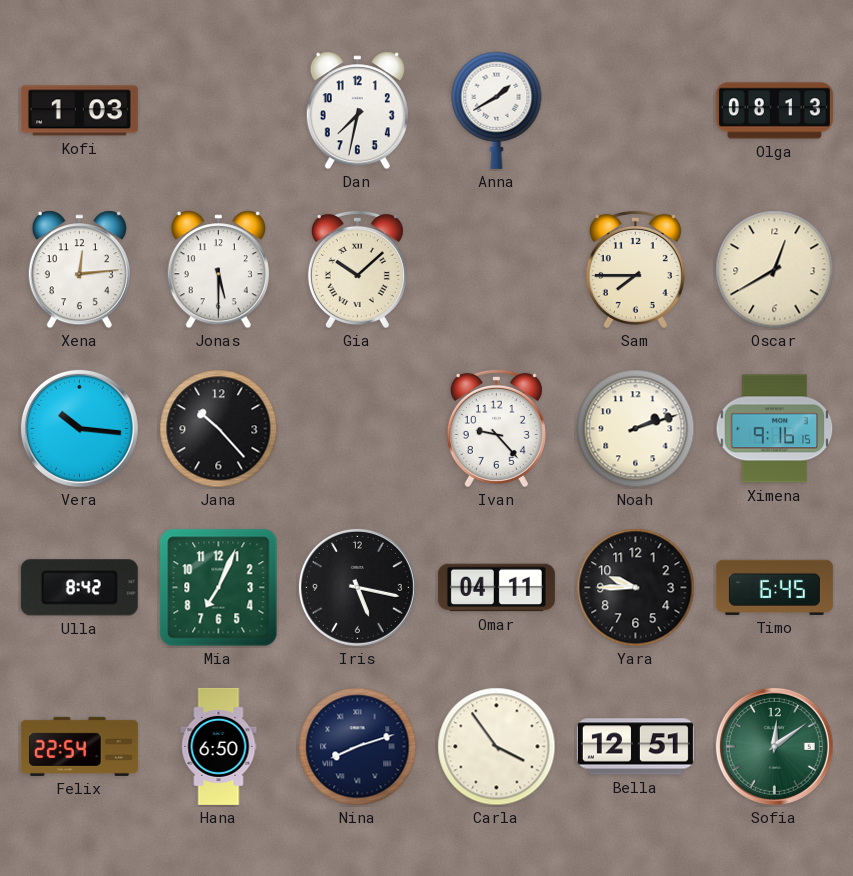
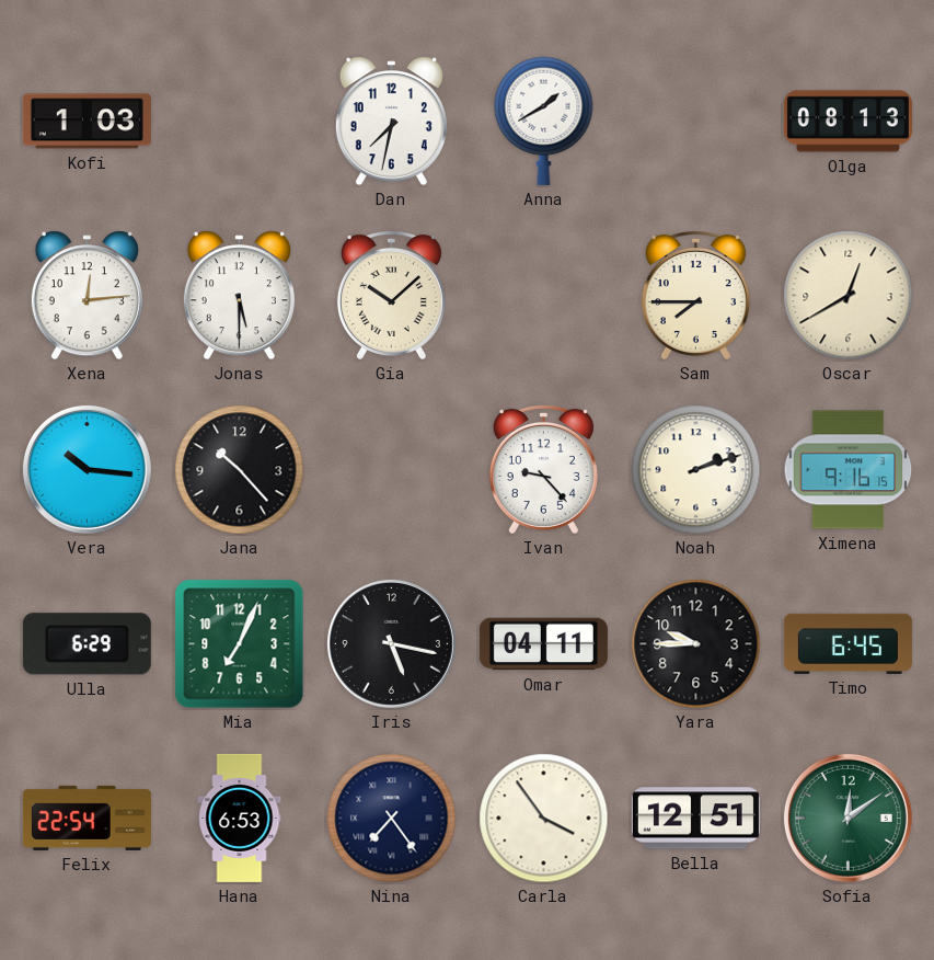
Ulla: 8:42 -> 6:29 (87, 644)
Hana: 6:50 -> 6:53 (240, 818)
Nina: 8:12 -> 7:24 (392, 819)
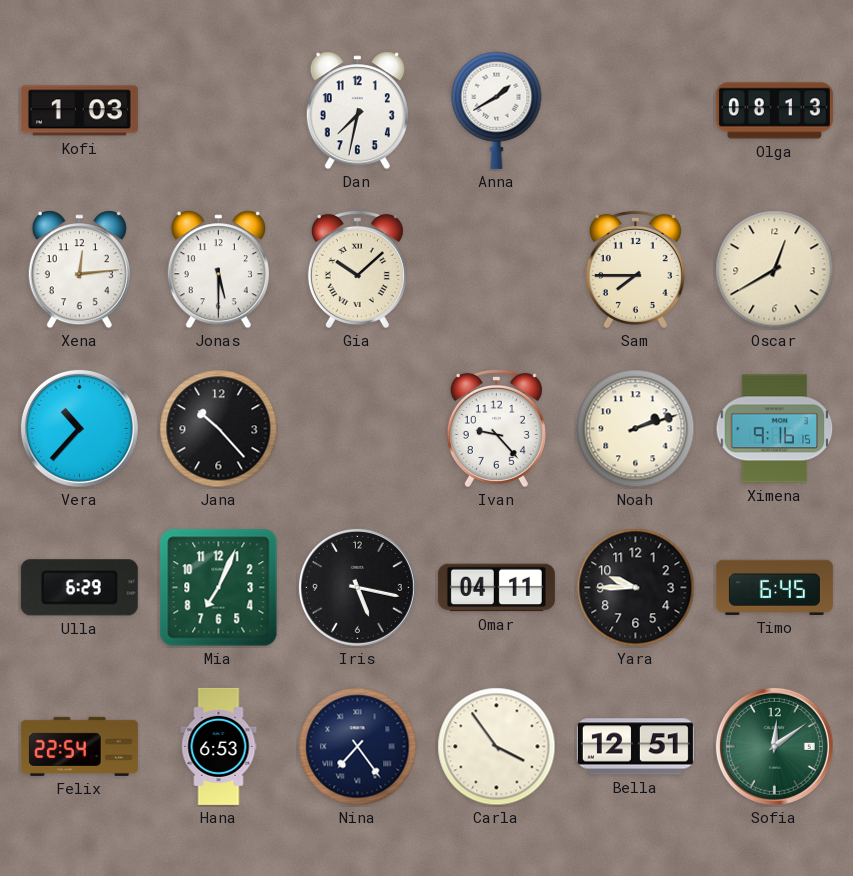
Vera: 10:16 -> 10:37 (79, 428)
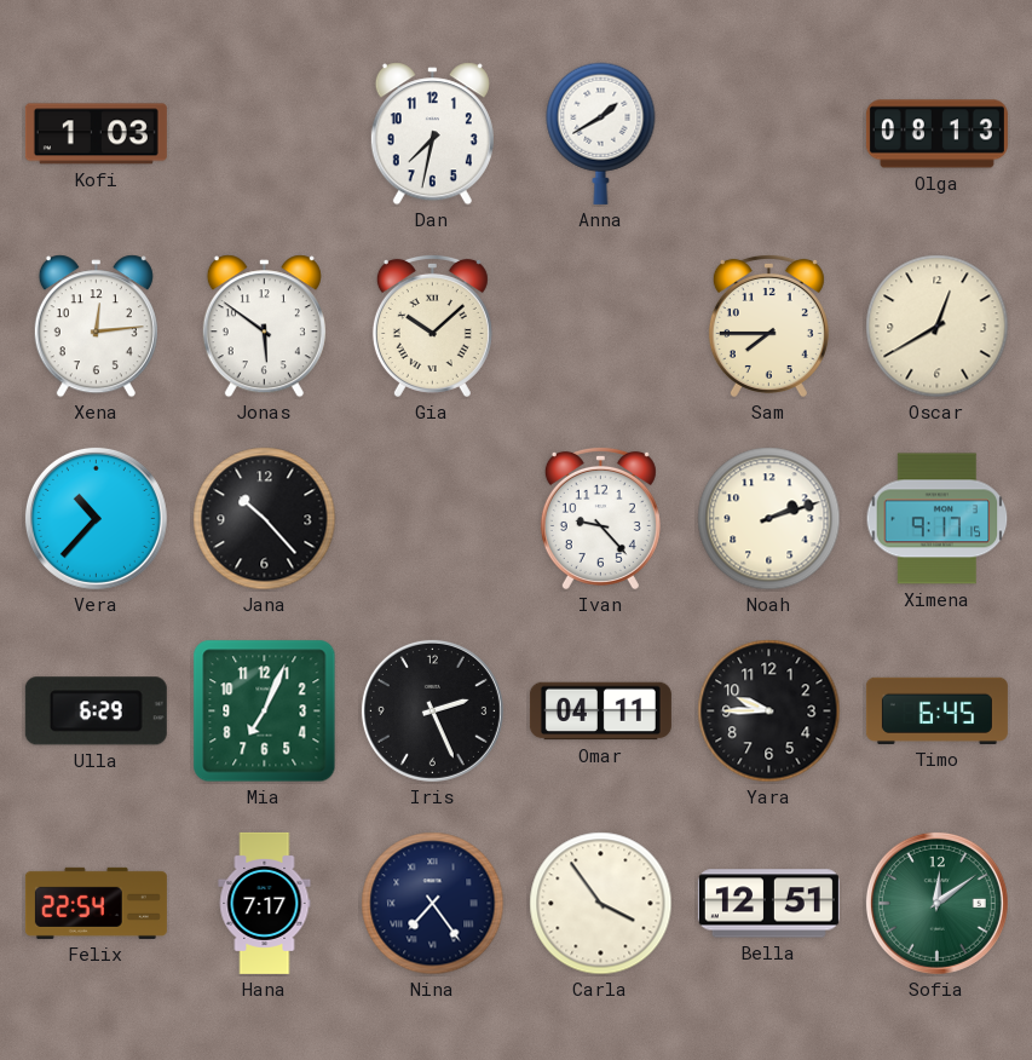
Jonas: 5:30 -> 5:51 (264, 327)
Ximena: 9:16 -> 9:17 (938, 519)
Iris: 5:17 -> 2:26 (432, 710)
Hana: 6:53 -> 7:17 (265, 903)
